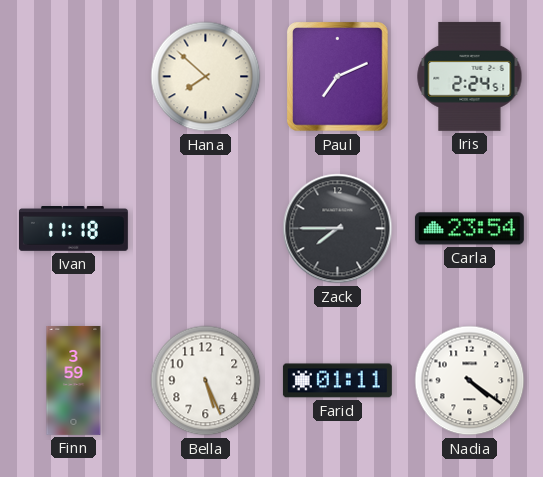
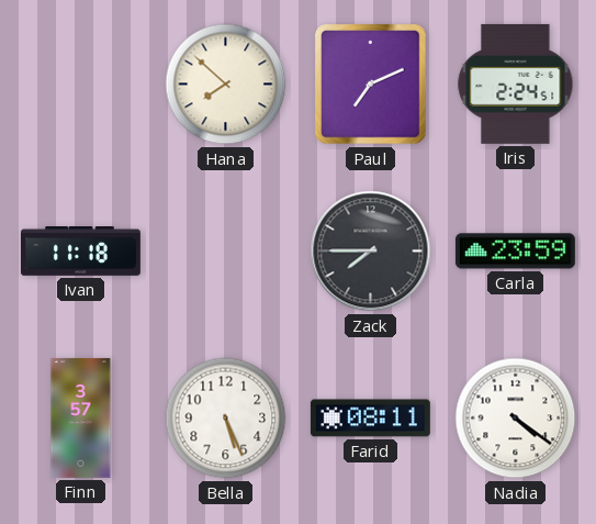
Carla: 23:54 -> 23:59 (515, 252)
Finn: 3:59 -> 3:57 (81, 417)
Farid: 01:11 -> 08:11 (370, 419)
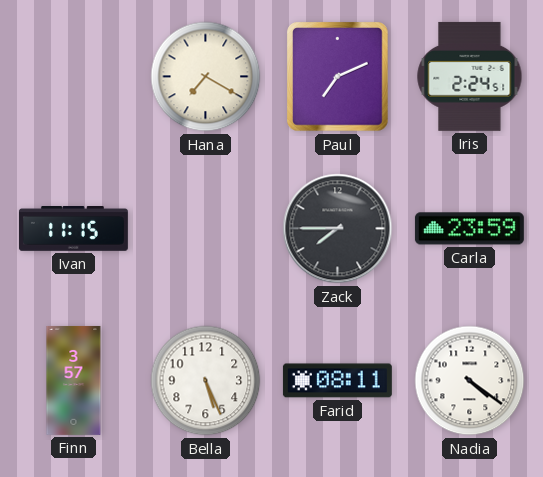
Hana: 7:52 -> 7:20 (206, 77)
Ivan: 11:18 -> 11:15 (73, 229)
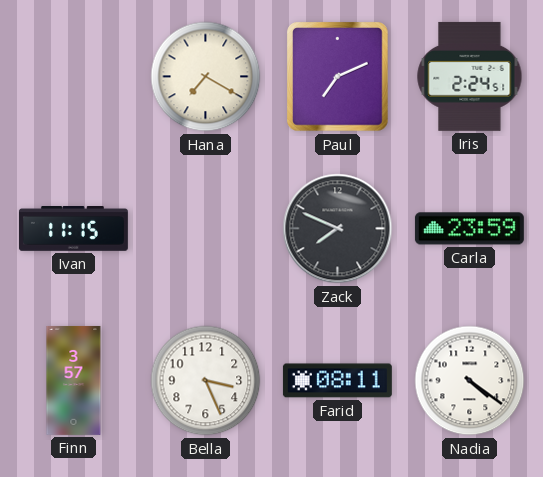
Zack: 7:45 -> 7:49 (338, 229)
Bella: 5:26 -> 3:26 (206, 381)
